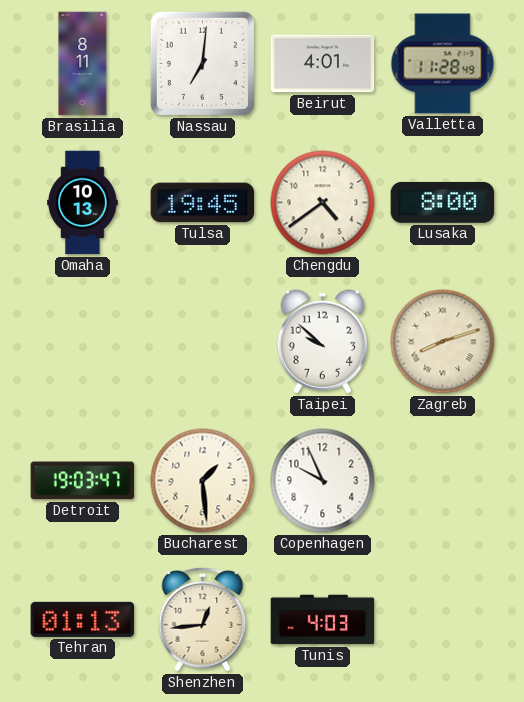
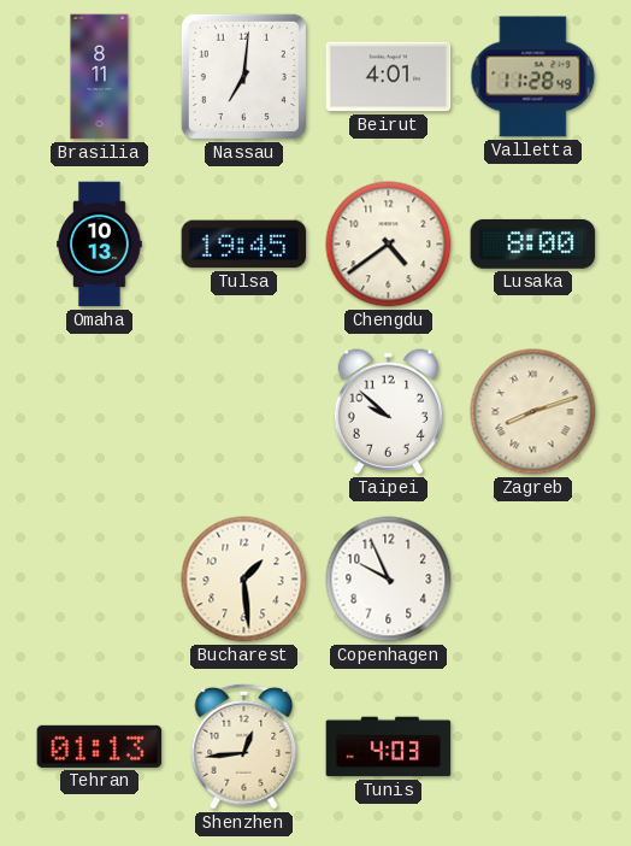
Detroit: 19:03 -> none (83, 481)
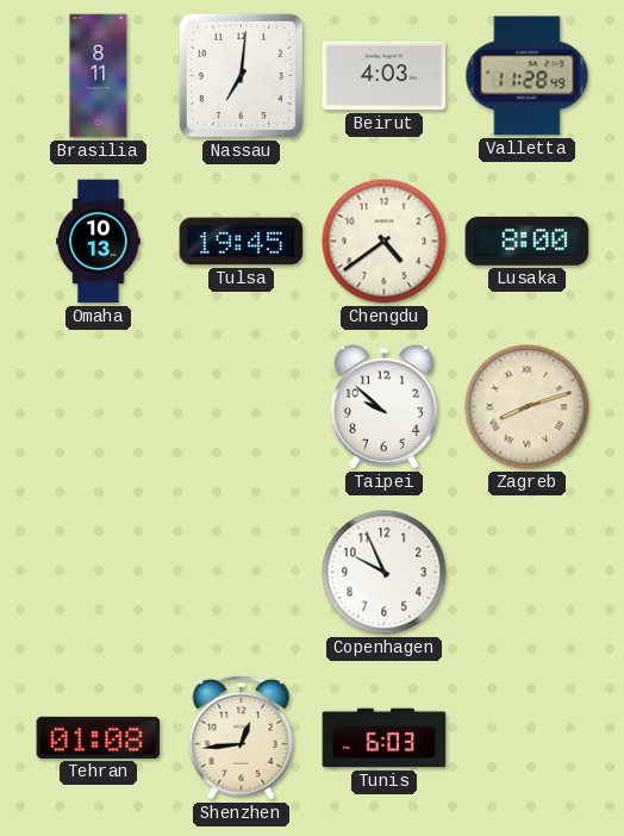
Beirut: 4:01 -> 4:03 (385, 76)
Bucharest: 1:29 -> none (244, 580)
Tehran: 01:13 -> 01:08 (99, 737)
Tunis: 4:03 -> 6:03 (385, 738)
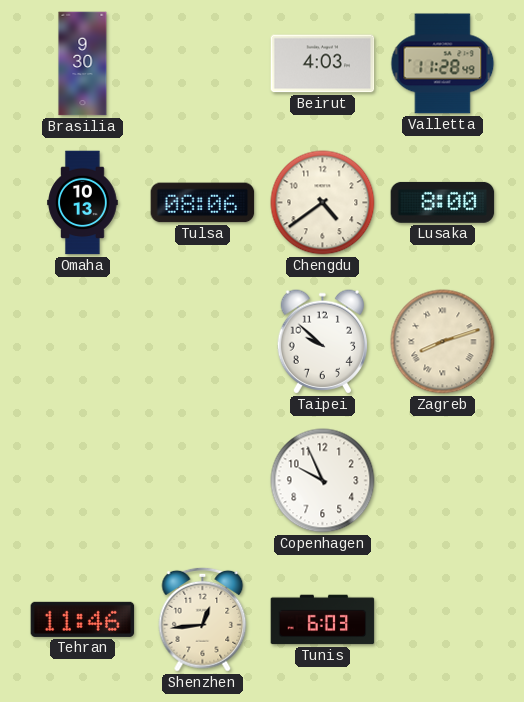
Brasilia: 8:11 -> 9:30 (83, 64)
Nassau: 7:01 -> none (241, 75)
Tulsa: 19:45 -> 08:06 (203, 203)
Tehran: 01:08 -> 11:46 (83, 619)
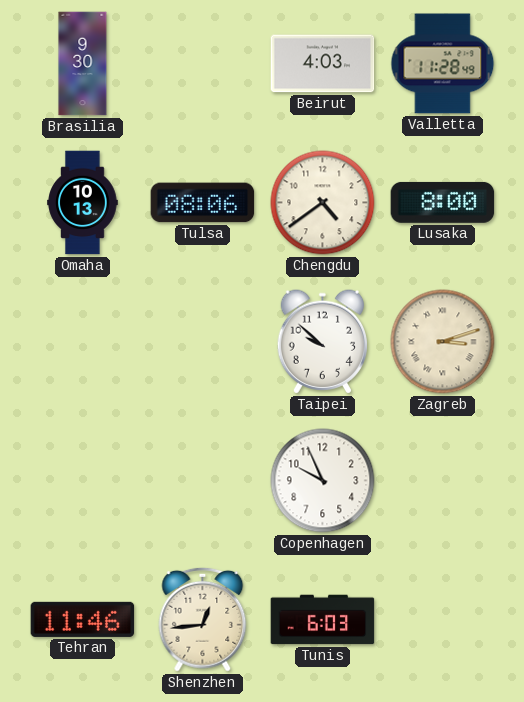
Zagreb: 8:12 -> 3:12 (443, 342)
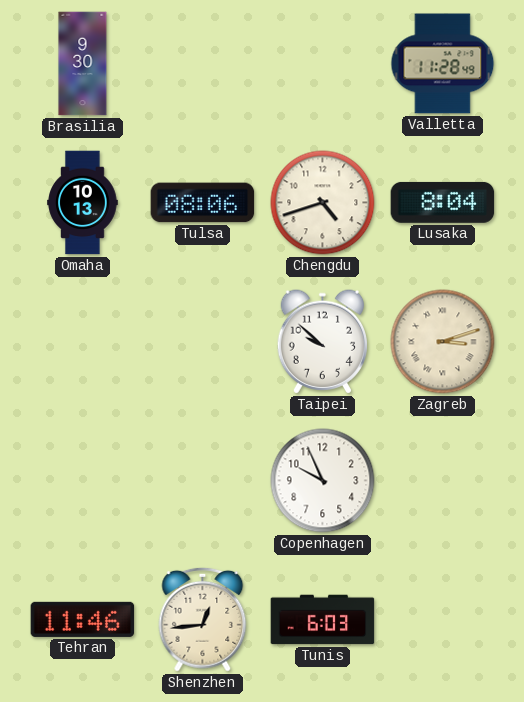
Beirut: 4:03 -> none (323, 64)
Chengdu: 4:39 -> 4:42 (323, 203)
Lusaka: 8:00 -> 8:04 (443, 202)
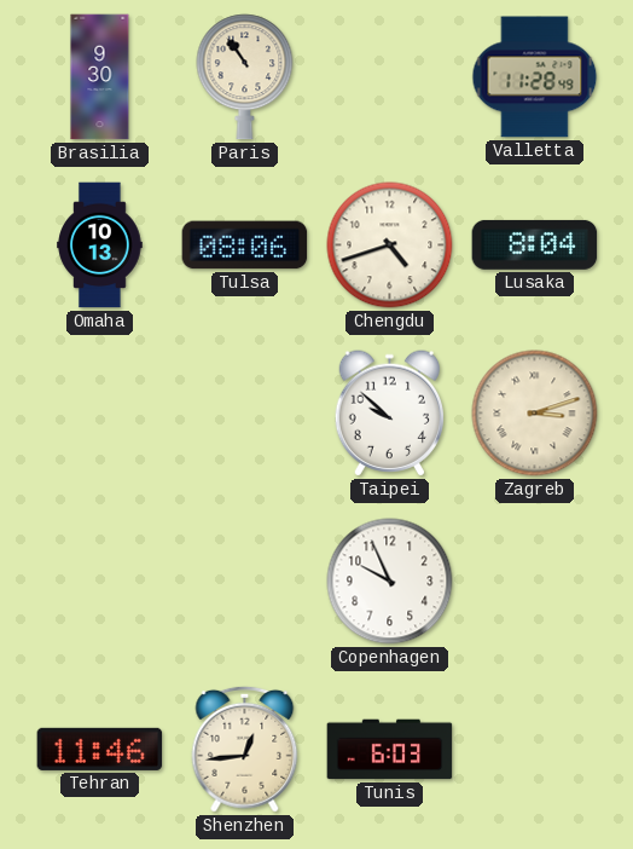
Paris: none -> 10:54 (245, 77)
